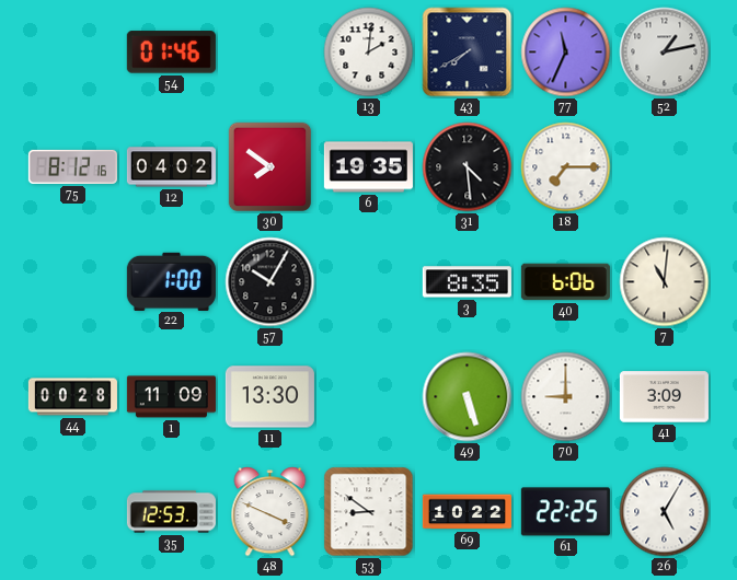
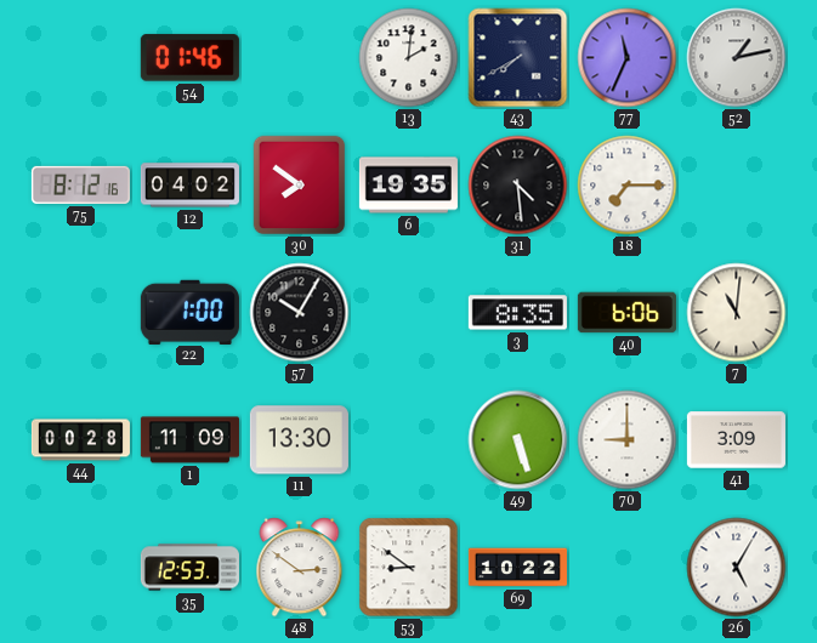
48: 3:49 -> 2:51 (300, 568)
61: 22:25 -> none (565, 512)
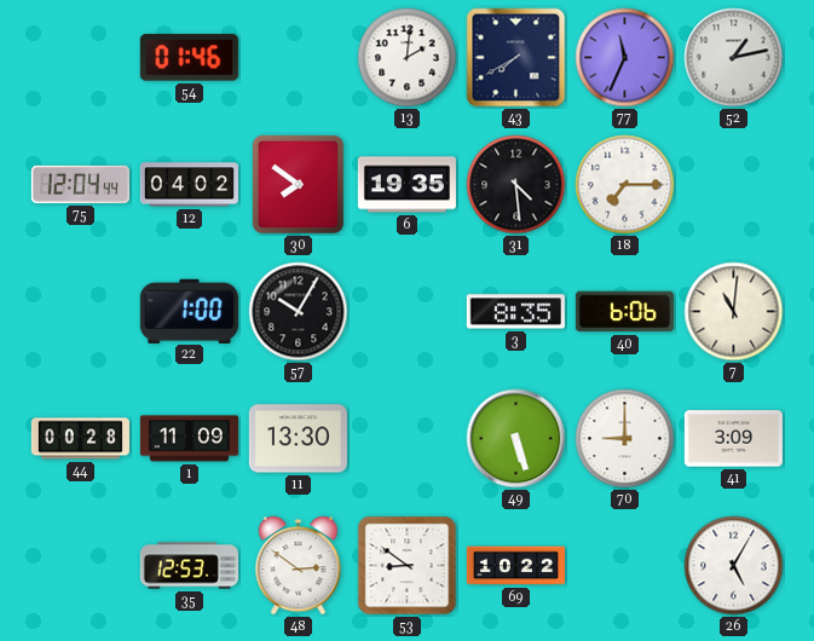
75: 8:12 -> 12:04 (80, 184)
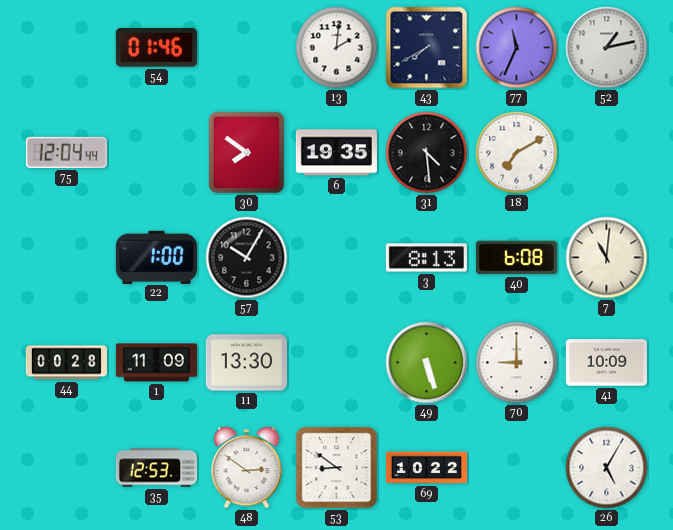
12: 04:02 -> none (189, 185)
18: 7:15 -> 7:10 (517, 153)
3: 8:35 -> 8:13 (426, 258)
40: 6:06 -> 6:08 (516, 258)
41: 3:09 -> 10:09 (606, 363)
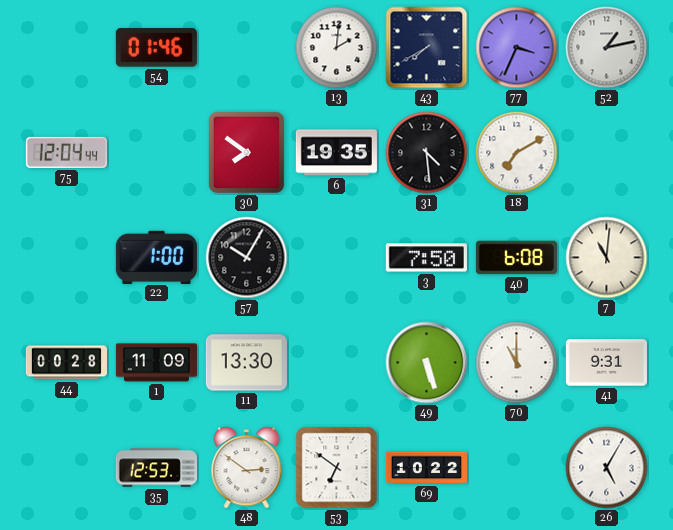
77: 11:34 -> 3:34 (517, 48)
3: 8:13 -> 7:50 (426, 258)
70: 9:00 -> 11:00 (517, 363)
41: 10:09 -> 9:31 (606, 363)
53: 8:51 -> 6:51 (337, 468)
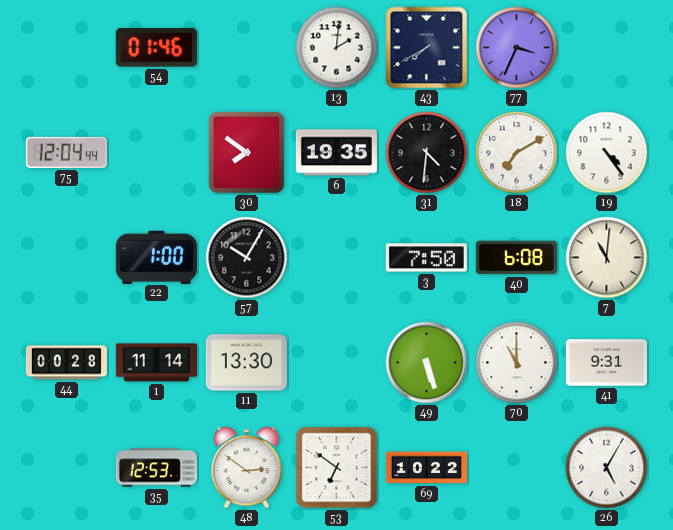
52: 1:13 -> none (607, 48)
31: 4:29 -> 4:31 (427, 153)
19: none -> 4:24 (607, 153)
1: 11:09 -> 11:14 (156, 363)
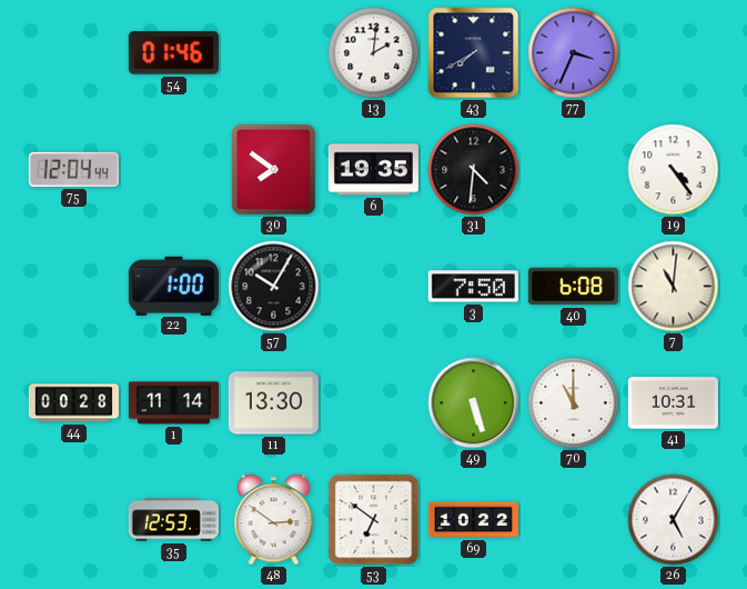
18: 7:10 -> none (517, 153)
41: 9:31 -> 10:31 (673, 403)
